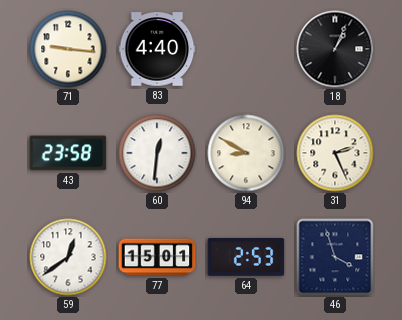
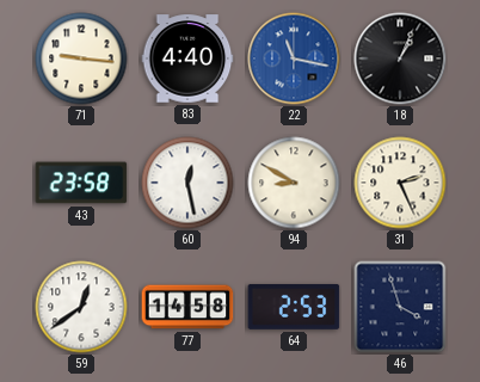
22: none -> 11:17 (294, 58)
60: 12:31 -> 12:28 (187, 183)
77: 15:01 -> 14:58 (187, 307)
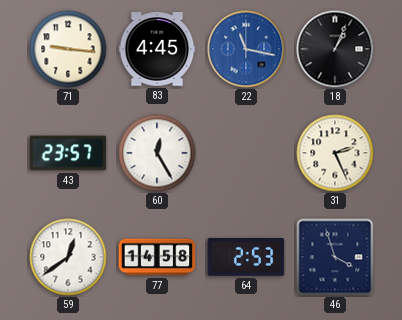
83: 4:40 -> 4:45 (157, 49)
43: 23:58 -> 23:57 (68, 153)
60: 12:28 -> 12:25 (157, 153)
94: 8:50 -> none (294, 183)
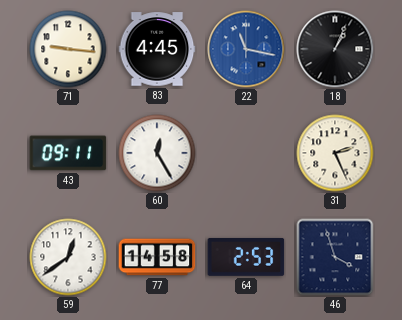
43: 23:57 -> 09:11 (68, 153)
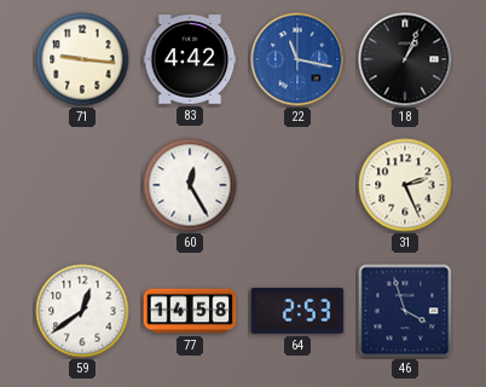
83: 4:45 -> 4:42 (190, 59)
43: 09:11 -> none (68, 153)
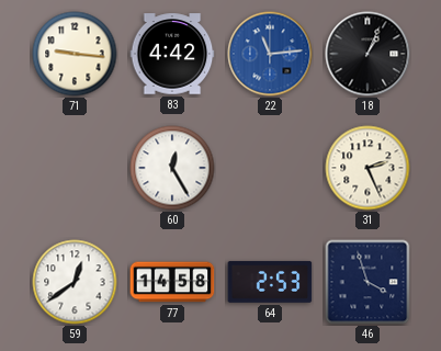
22: 11:17 -> 11:14 (270, 54)
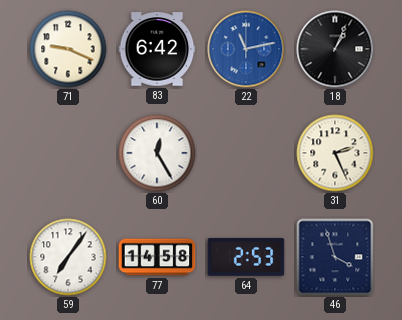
71: 9:16 -> 9:19 (68, 49)
83: 4:42 -> 6:42 (157, 49)
22: 11:14 -> 11:13 (246, 49)
59: 12:39 -> 7:06 (68, 257)
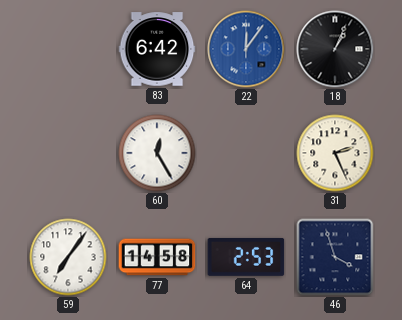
71: 9:19 -> none (68, 49)
22: 11:13 -> 12:06 (246, 49)
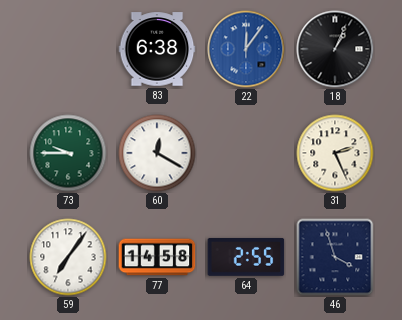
83: 6:42 -> 6:38 (157, 49)
73: none -> 9:45 (68, 153)
60: 12:25 -> 12:20 (157, 153)
64: 2:53 -> 2:55 (246, 257)
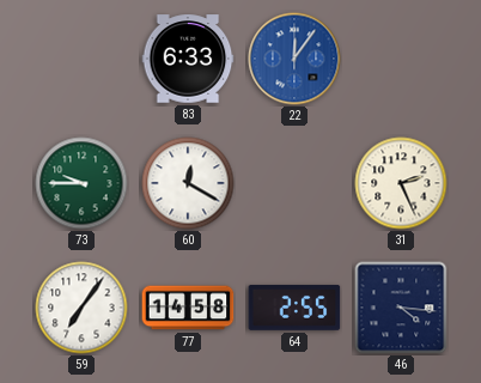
83: 6:38 -> 6:33 (188, 59)
18: 1:04 -> none (335, 49)
46: 3:57 -> 4:16 (401, 308)
